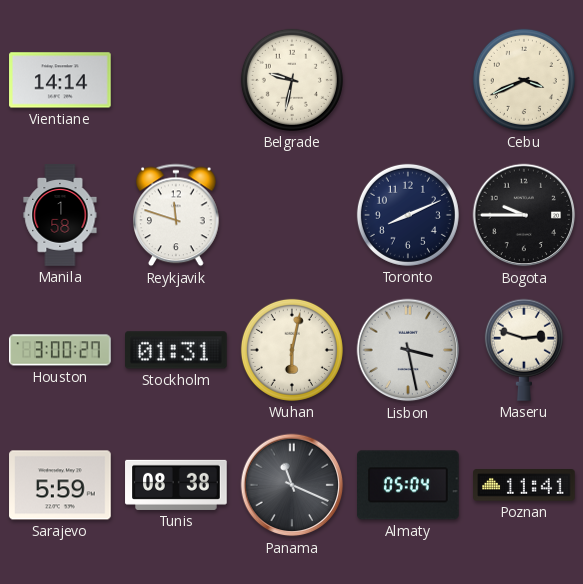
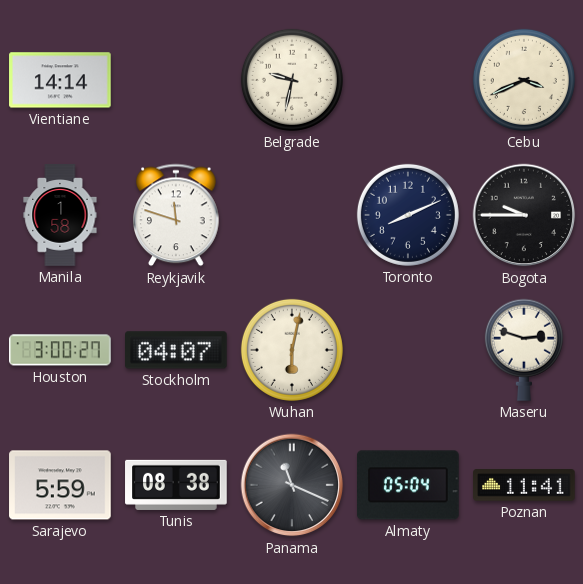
Stockholm: 01:31 -> 04:07 (177, 350)
Lisbon: 3:28 -> none (408, 350)
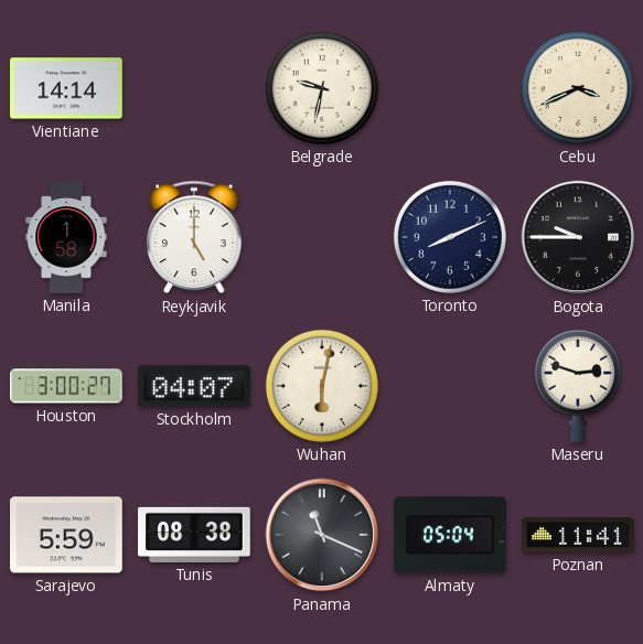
Reykjavik: 11:48 -> 5:00 (194, 237)
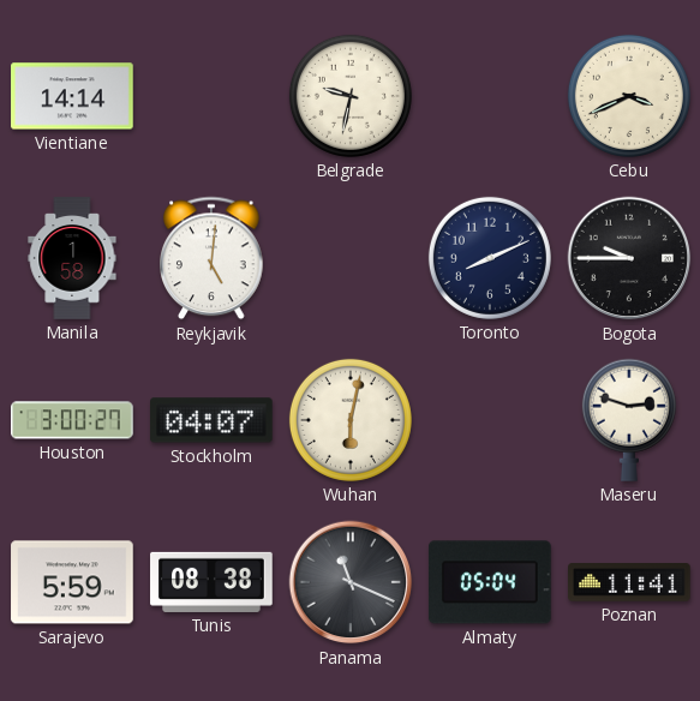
Reykjavik: 5:00 -> 5:01 (211, 258)
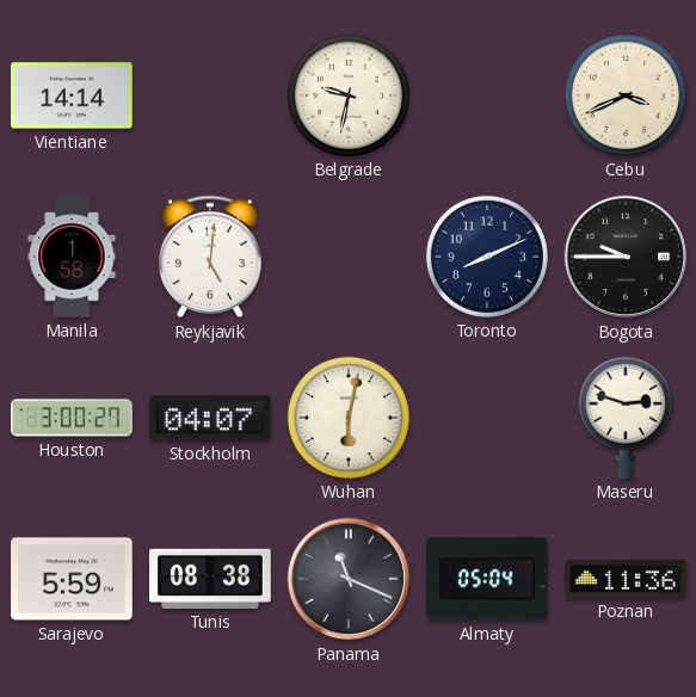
Poznan: 11:41 -> 11:36 (626, 579)
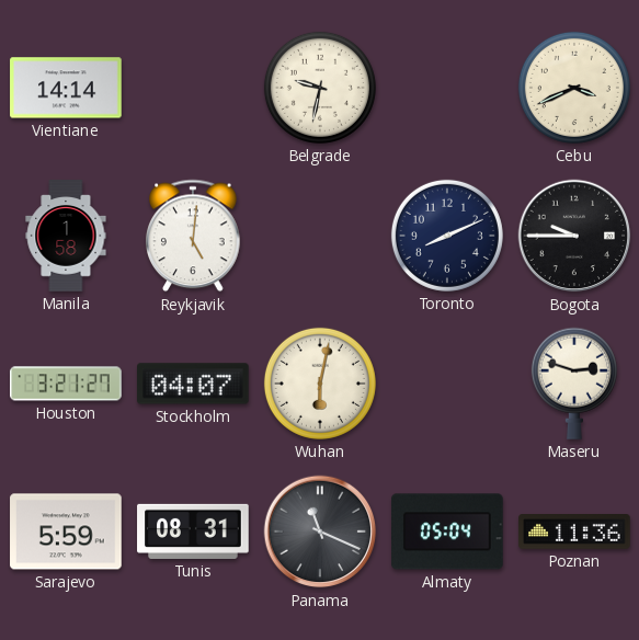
Houston: 3:00 -> 3:21 (66, 384)
Tunis: 08:38 -> 08:31 (193, 532)
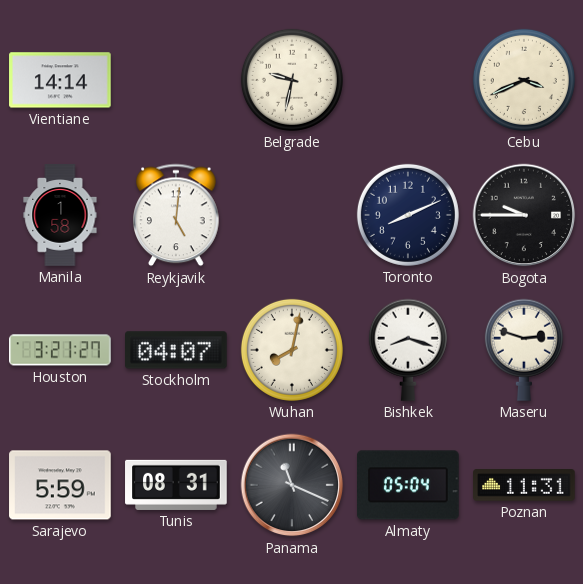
Wuhan: 6:02 -> 8:02 (292, 350)
Bishkek: none -> 8:18 (408, 350)
Poznan: 11:36 -> 11:31 (524, 485)
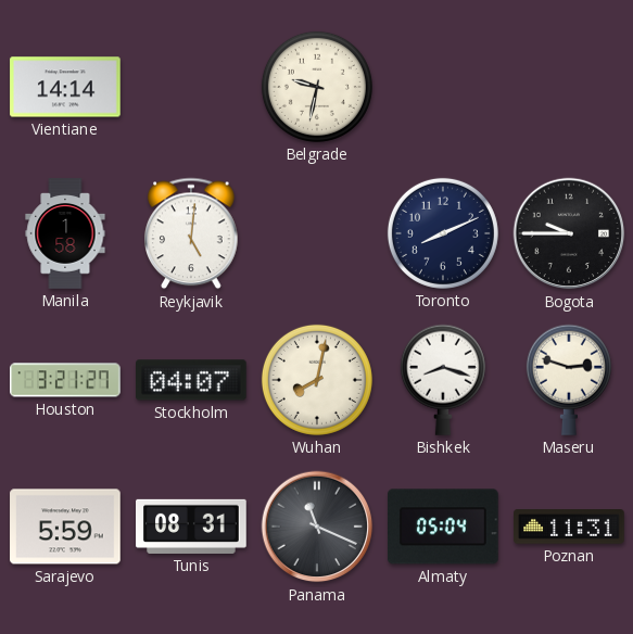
Cebu: 3:41 -> none (524, 80)
